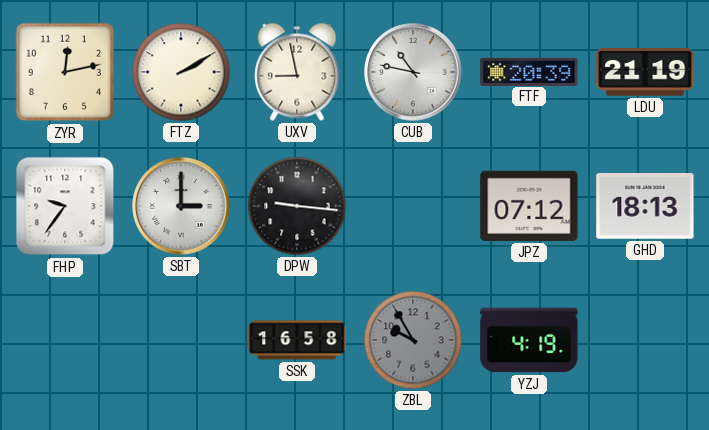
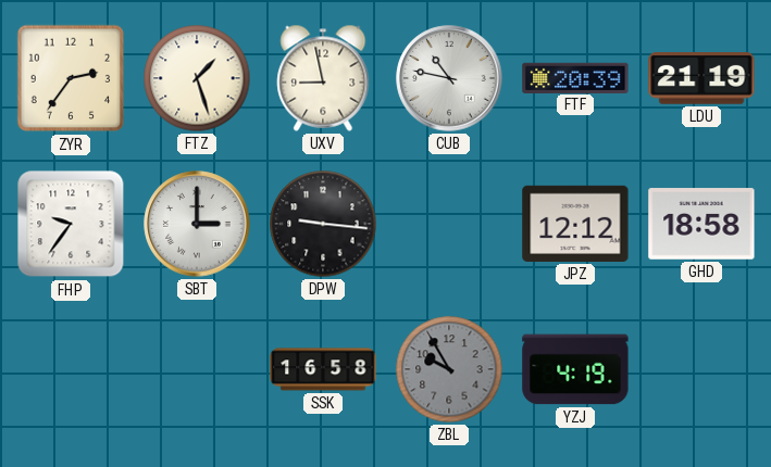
ZYR: 12:13 -> 2:36 (71, 78)
FTZ: 2:10 -> 1:27 (197, 78)
JPZ: 07:12 -> 12:12 (575, 224)
GHD: 18:13 -> 18:58 (701, 224)
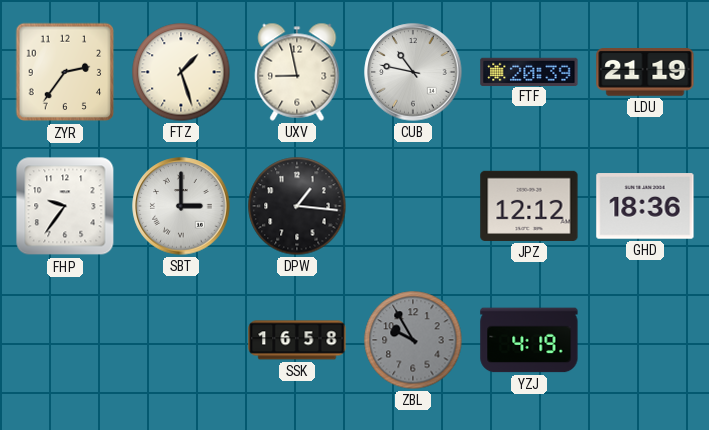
DPW: 9:16 -> 1:16 (297, 206)
GHD: 18:58 -> 18:36 (645, 206)
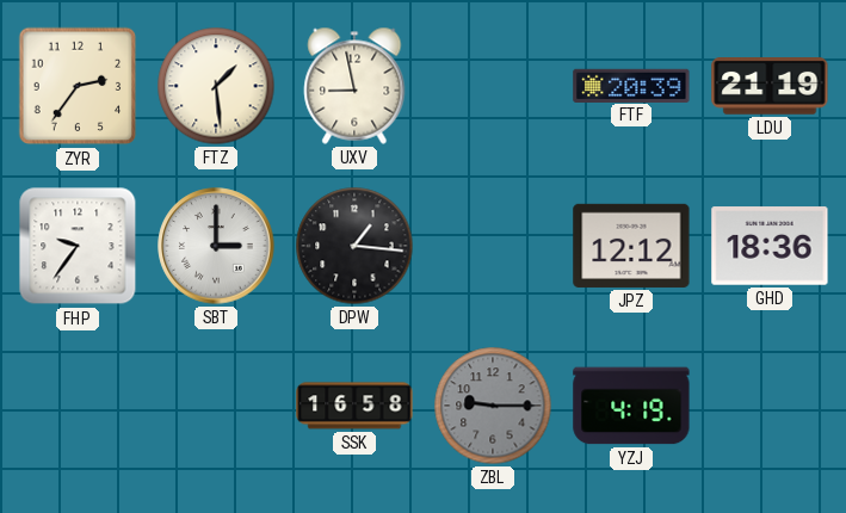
FTZ: 1:27 -> 1:29 (216, 86)
CUB: 10:47 -> none (413, 72)
ZBL: 9:55 -> 9:15 (493, 406)
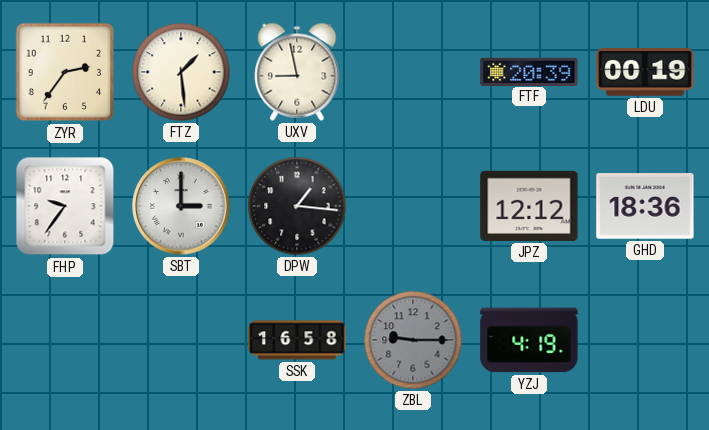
LDU: 21:19 -> 00:19 (645, 73)
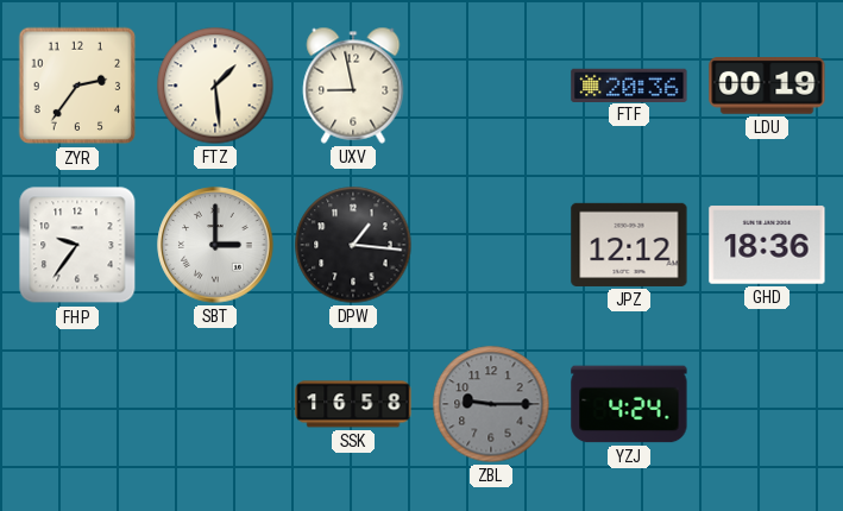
FTF: 20:39 -> 20:36 (629, 84)
YZJ: 4:19 -> 4:24 (629, 404)
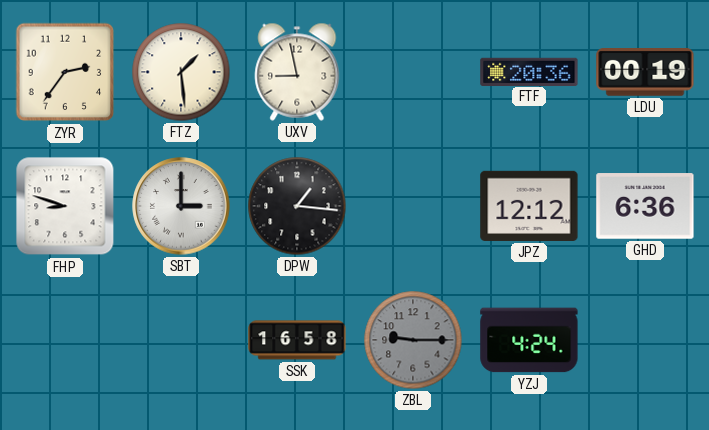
FHP: 9:36 -> 8:48 (65, 206)
GHD: 18:36 -> 6:36 (645, 206)
